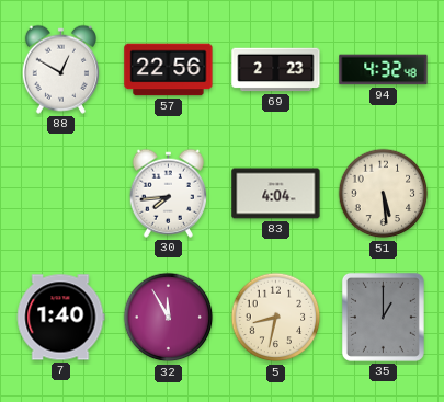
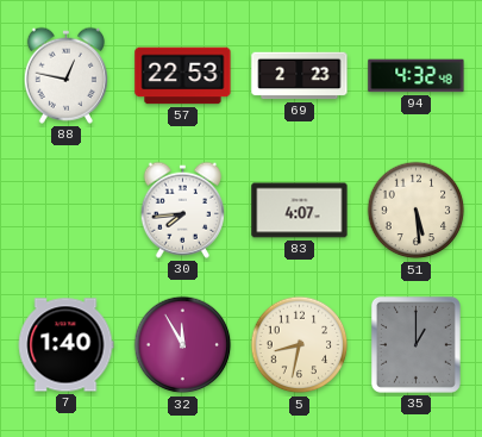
88: 12:50 -> 12:47 (65, 75)
57: 22:56 -> 22:53 (183, 76)
83: 4:04 -> 4:07 (300, 211)
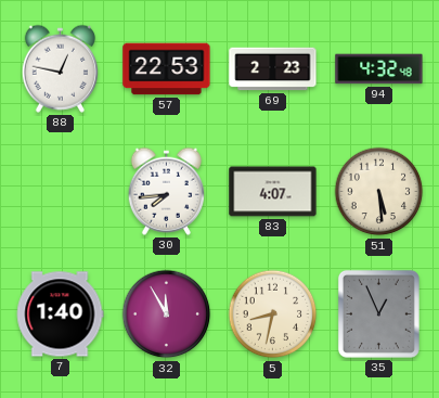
35: 1:00 -> 12:56 (378, 313)
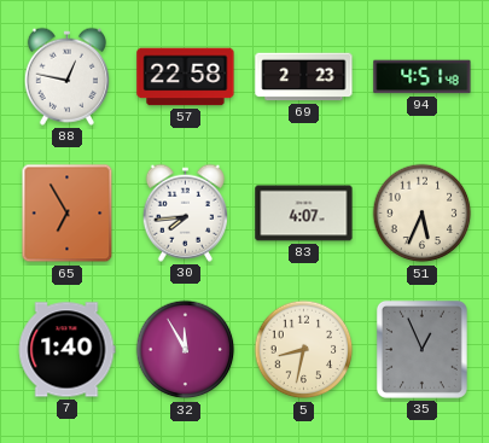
57: 22:53 -> 22:58 (186, 77)
94: 4:32 -> 4:51 (423, 77)
65: none -> 6:55 (68, 214)
51: 5:29 -> 5:34 (423, 214)
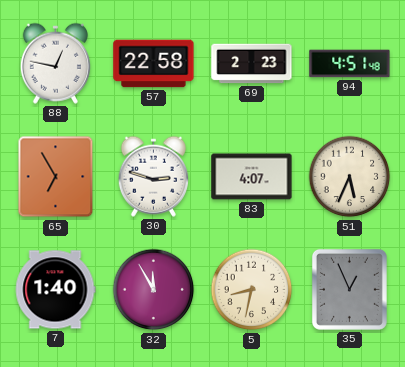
30: 7:44 -> 2:48 (153, 176)
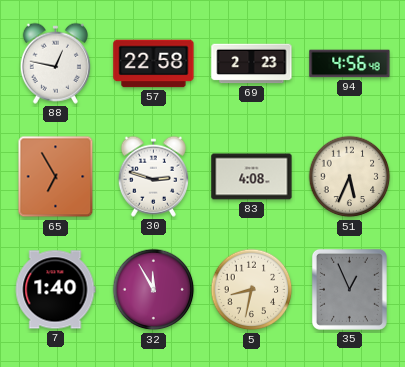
94: 4:51 -> 4:56 (350, 64)
83: 4:07 -> 4:08 (252, 177)
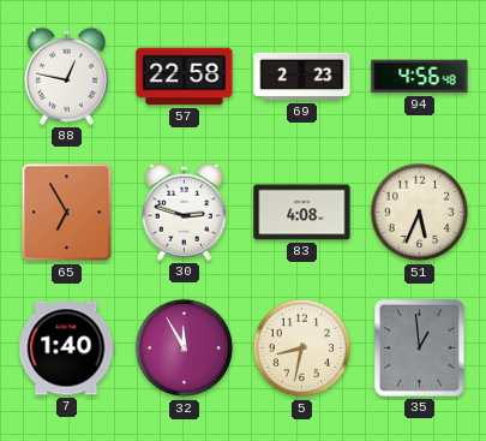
35: 12:56 -> 12:59 (419, 347)
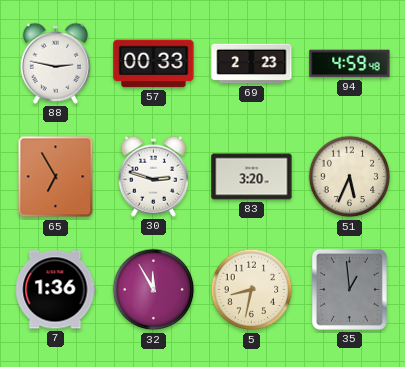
88: 12:47 -> 2:47 (55, 63)
57: 22:58 -> 00:33 (154, 64)
94: 4:56 -> 4:59 (350, 64)
83: 4:08 -> 3:20 (252, 177)
7: 1:40 -> 1:36 (55, 290)
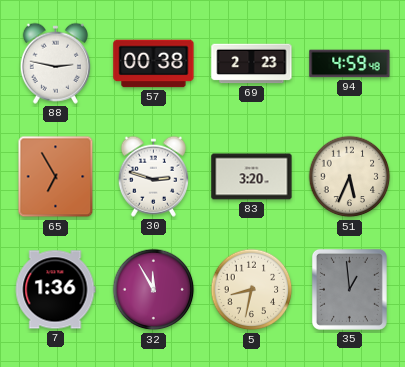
57: 00:33 -> 00:38 (154, 64)
